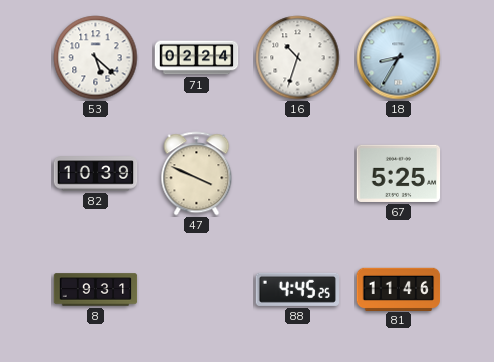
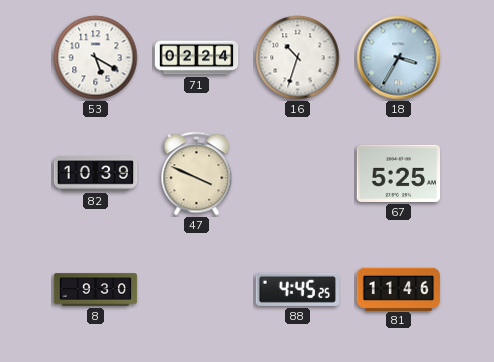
53: 5:22 -> 5:20 (96, 58)
18: 8:35 -> 3:35 (399, 58)
8: 9:31 -> 9:30 (96, 290)
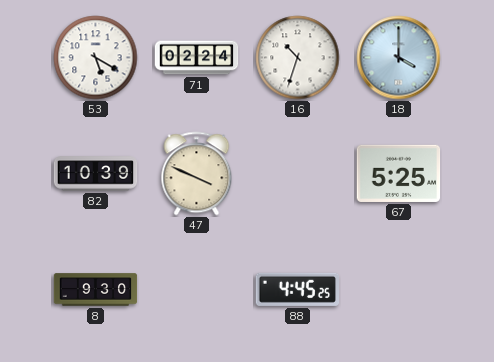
18: 3:35 -> 4:00 (399, 58)
81: 11:46 -> none (399, 289)
